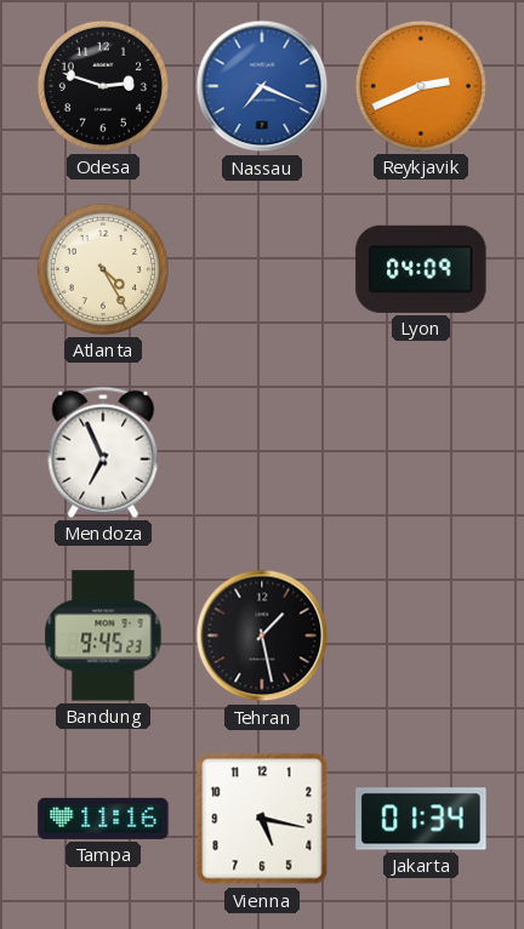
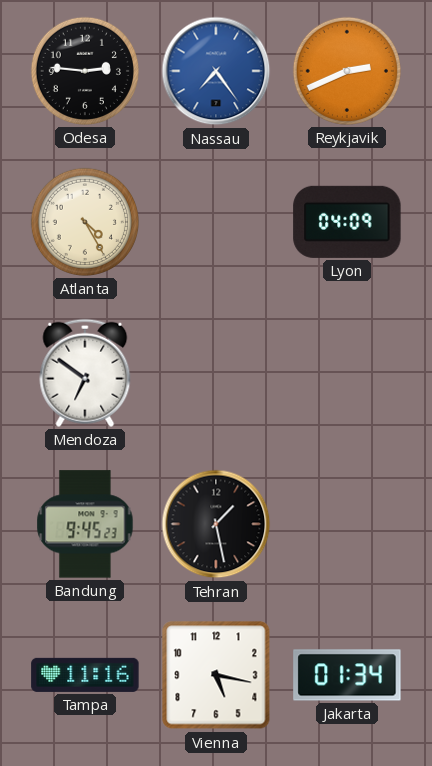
Odesa: 2:48 -> 2:46 (85, 71)
Nassau: 7:19 -> 7:24 (216, 71)
Mendoza: 6:56 -> 6:51 (85, 373)
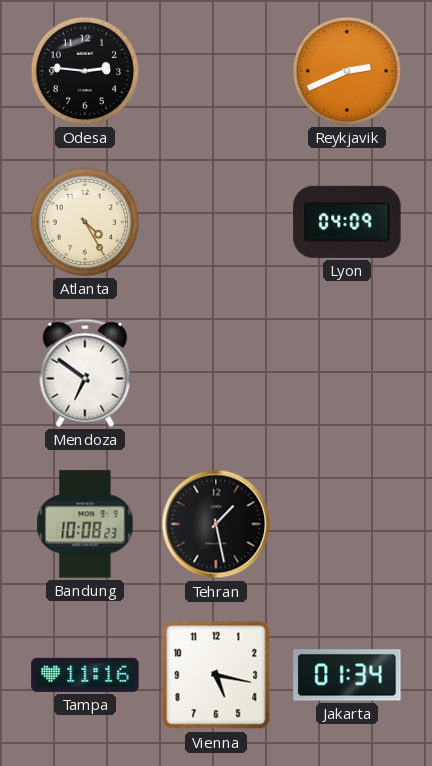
Nassau: 7:24 -> none (216, 71)
Bandung: 9:45 -> 10:08 (85, 524)
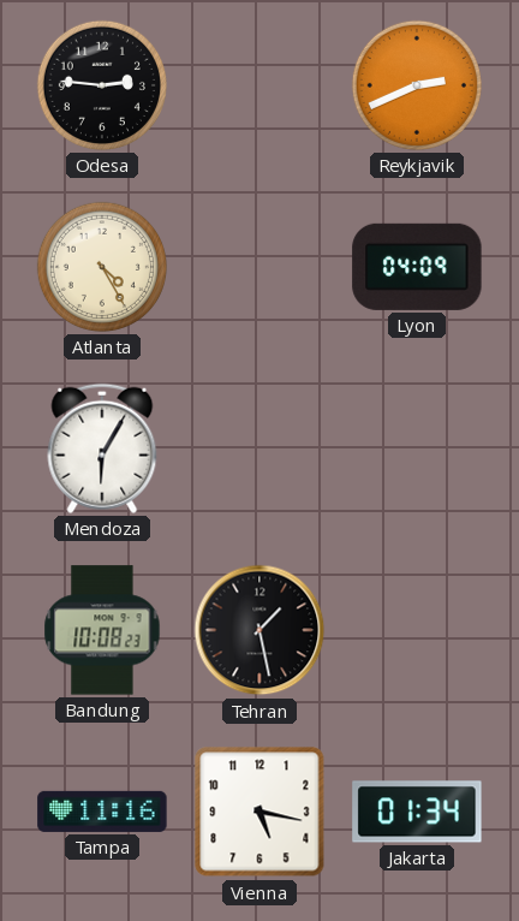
Mendoza: 6:51 -> 6:05 (102, 448)
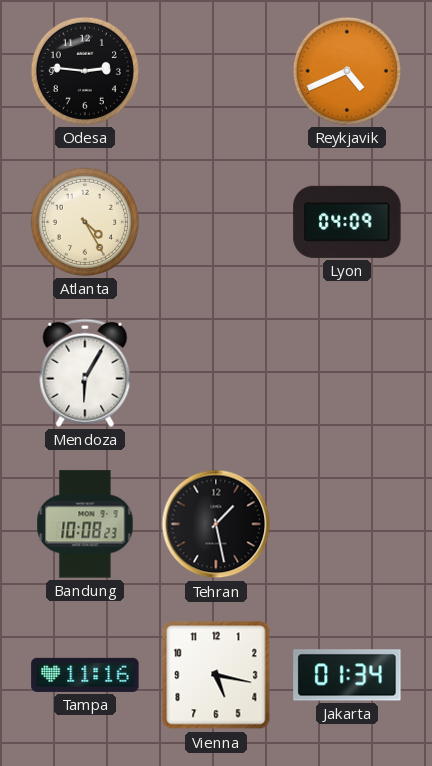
Reykjavik: 2:41 -> 4:41 (347, 71)
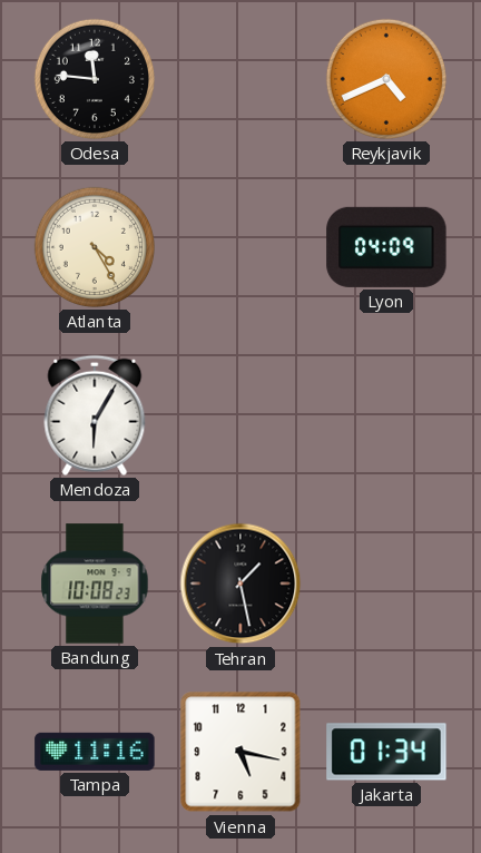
Odesa: 2:46 -> 11:46 (95, 79)
